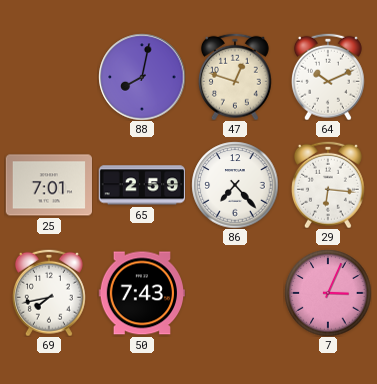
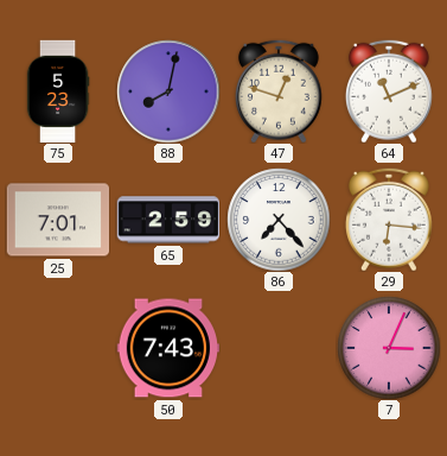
75: none -> 5:23 (58, 91)
64: 10:11 -> 11:11 (389, 91)
69: 7:43 -> none (49, 293)
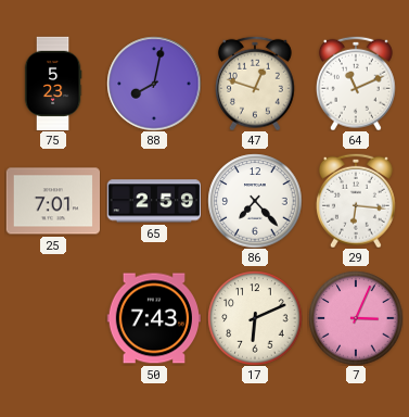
17: none -> 6:11 (255, 318)
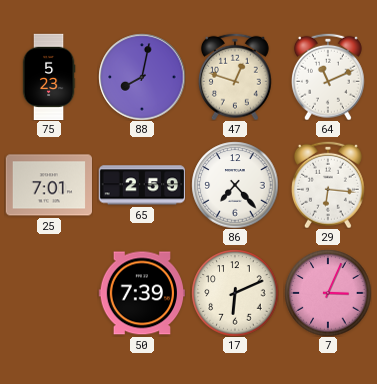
50: 7:43 -> 7:39 (141, 293)
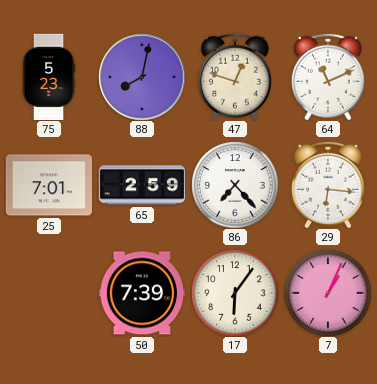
17: 6:11 -> 6:06 (235, 293)
7: 3:04 -> 1:04 (328, 293)
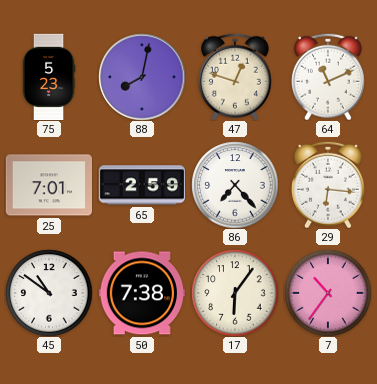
45: none -> 10:51 (49, 293)
50: 7:39 -> 7:38 (141, 293)
7: 1:04 -> 10:36 (328, 293)
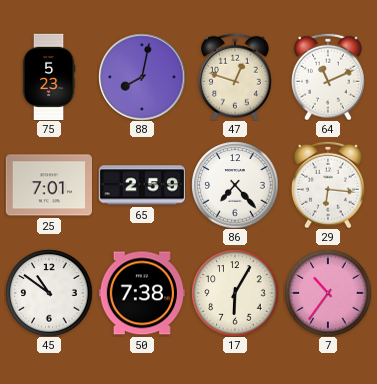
17: 6:06 -> 6:05 (235, 293)
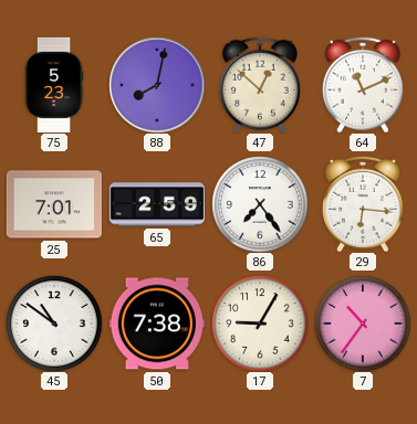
47: 12:48 -> 12:52 (260, 85)
86: 7:23 -> 7:24 (260, 204)
17: 6:05 -> 9:05 (260, 324)
